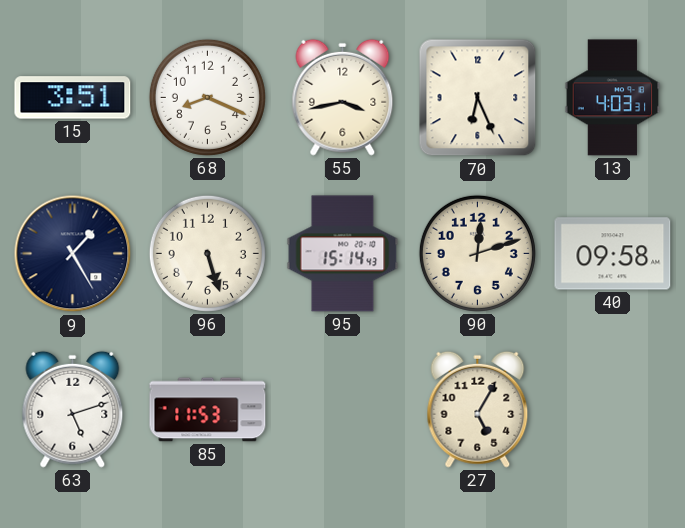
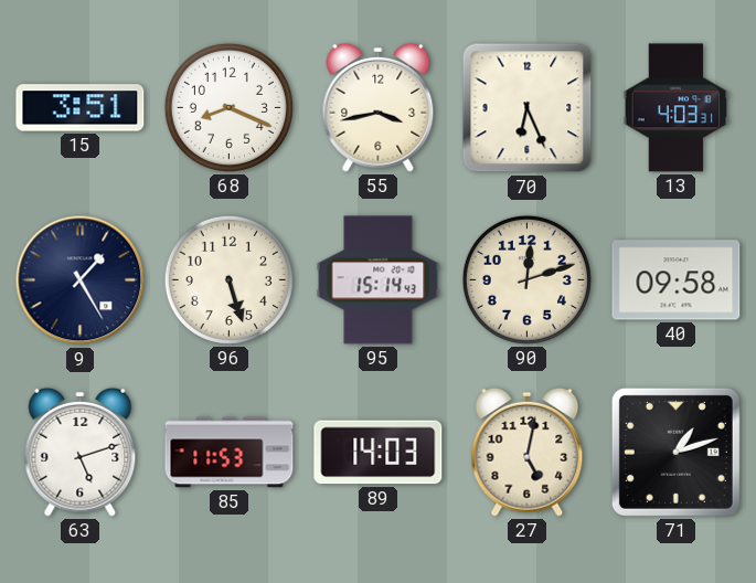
89: none -> 14:03 (379, 453)
27: 5:05 -> 5:02 (528, 452)
71: none -> 1:12 (675, 452)
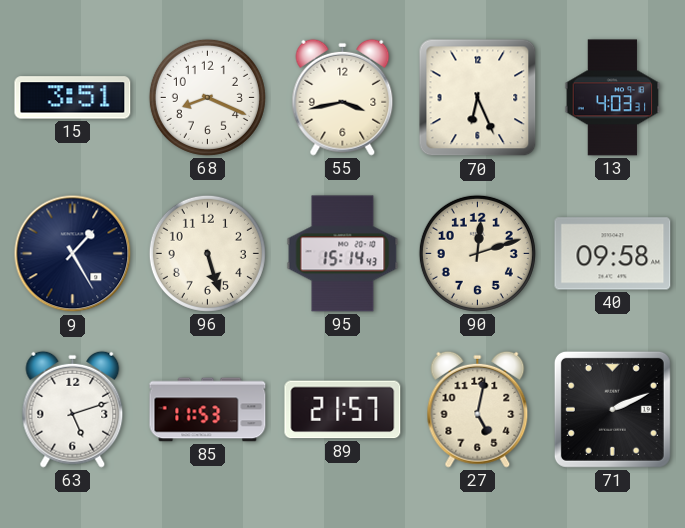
89: 14:03 -> 21:57 (343, 410)
71: 1:12 -> 2:11 (612, 409)
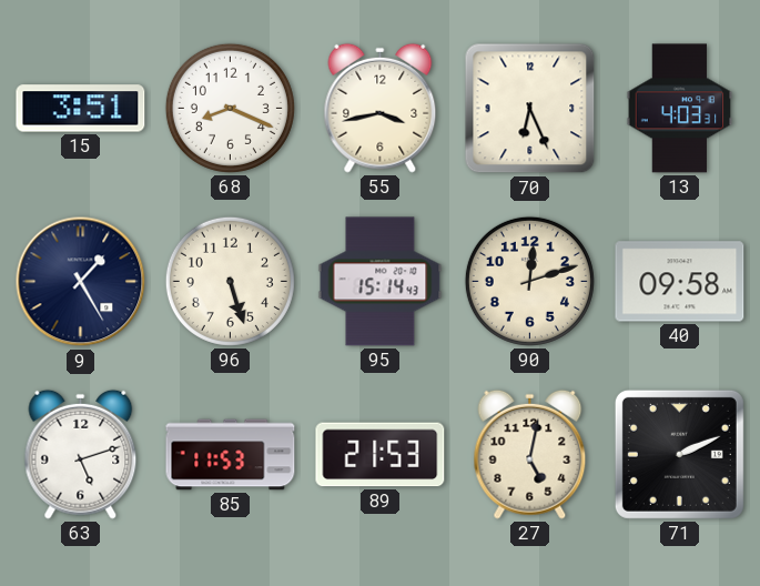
89: 21:57 -> 21:53 (381, 455)
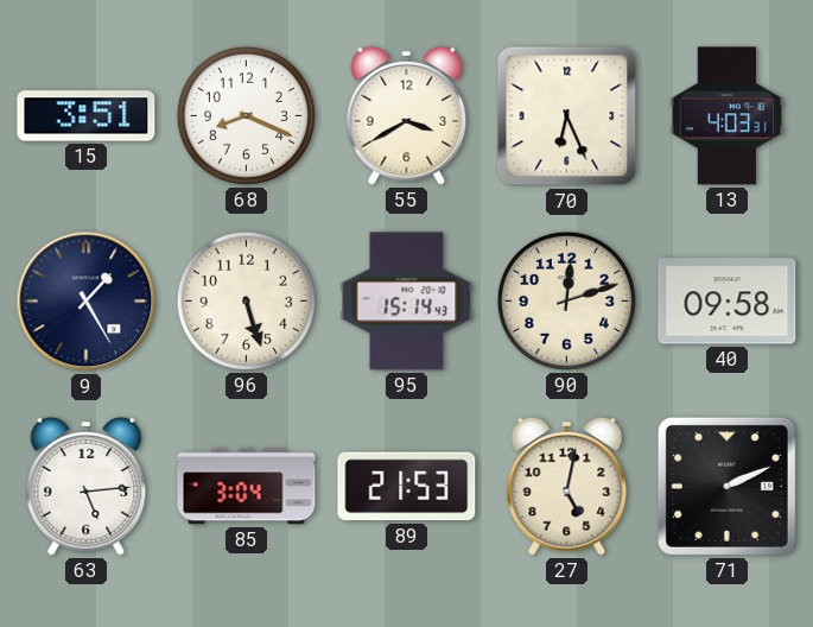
55: 3:43 -> 3:40 (407, 115)
63: 5:12 -> 5:14 (87, 486)
85: 11:53 -> 3:04 (247, 487)
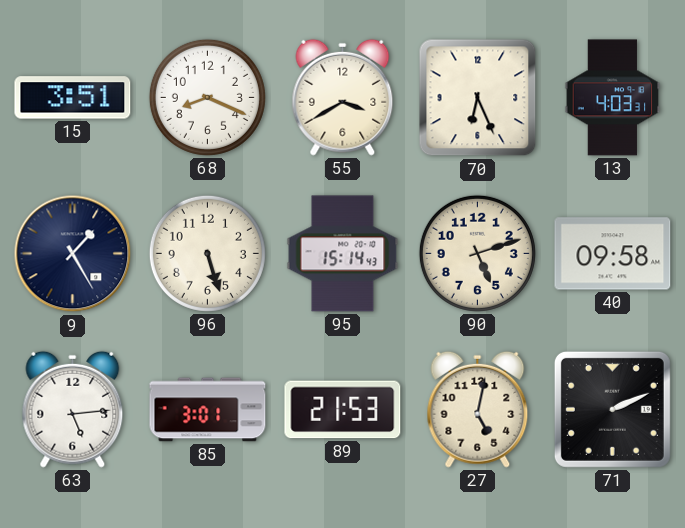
90: 12:12 -> 5:12 (477, 253)
85: 3:04 -> 3:01 (208, 410)
